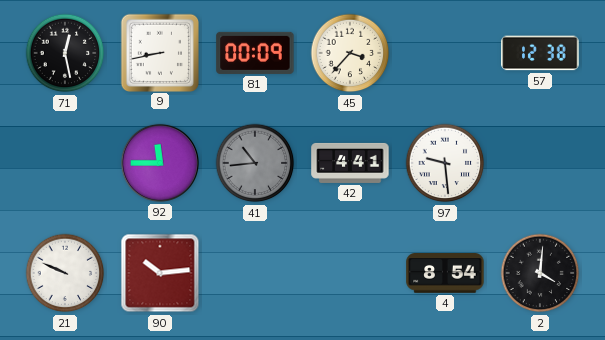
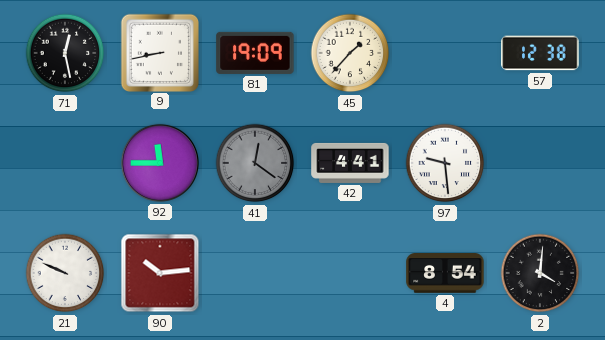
81: 00:09 -> 19:09 (255, 53)
45: 3:37 -> 1:37 (350, 53)
41: 10:44 -> 12:21 (255, 163)
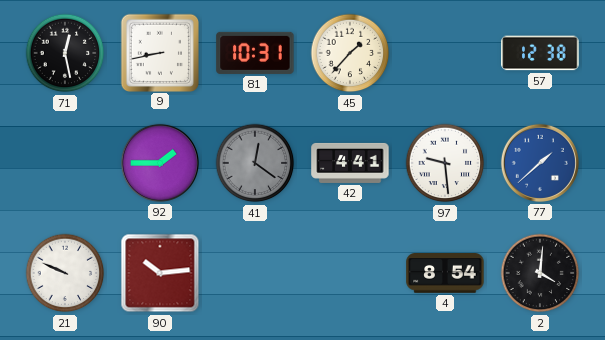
81: 19:09 -> 10:31 (255, 53)
92: 11:45 -> 1:45 (160, 163)
77: none -> 1:38 (540, 163)
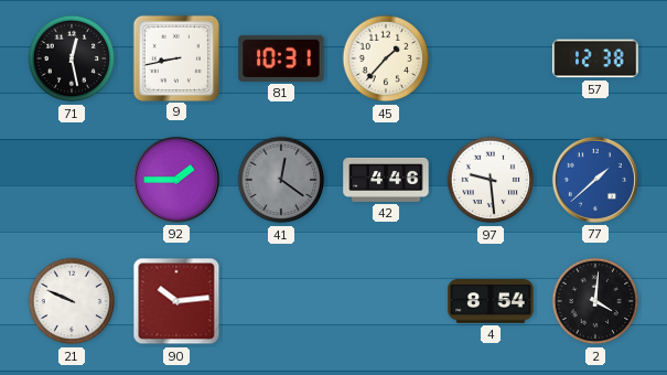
42: 4:41 -> 4:46 (386, 180)
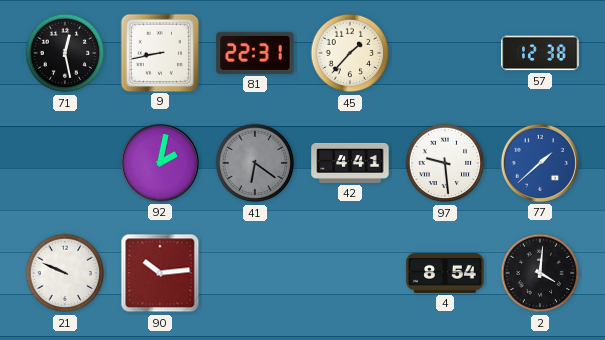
81: 10:31 -> 22:31 (255, 53)
92: 1:45 -> 2:02 (160, 163)
41: 12:21 -> 6:21 (255, 163)
42: 4:46 -> 4:41 (350, 163)
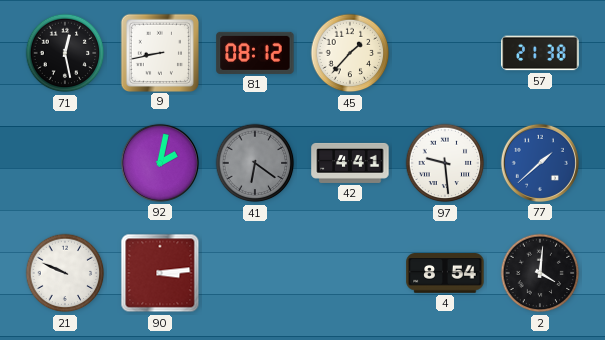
81: 22:31 -> 08:12 (255, 53)
57: 12:38 -> 21:38 (540, 53)
90: 10:14 -> 3:14 (160, 273)
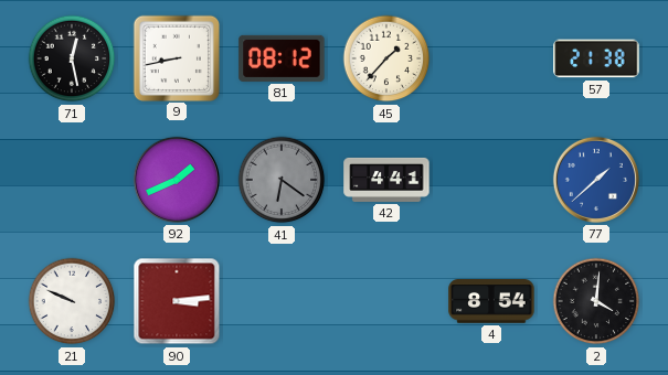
92: 2:02 -> 1:41 (177, 180)
97: 9:29 -> none (445, 163)
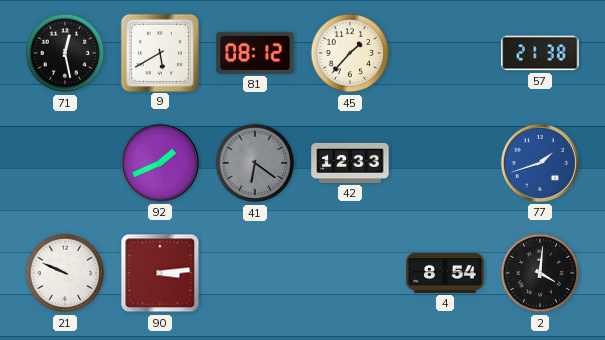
9: 8:43 -> 5:40 (159, 52)
42: 4:41 -> 12:33 (350, 163)
77: 1:38 -> 1:42 (540, 163)
